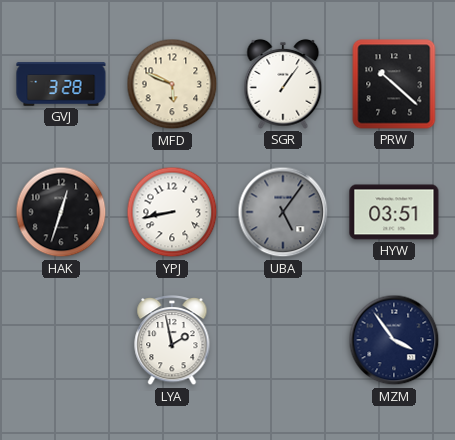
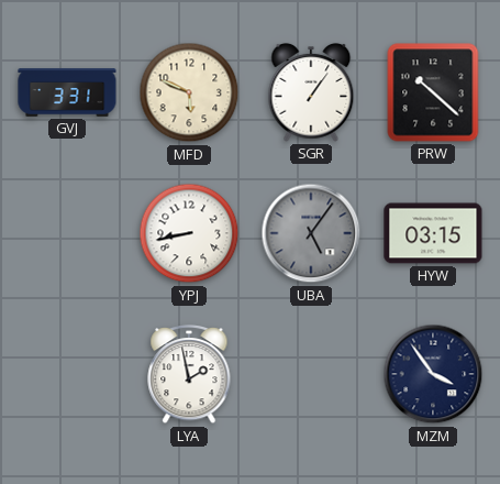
GVJ: 3:28 -> 3:31 (67, 92)
HAK: 12:33 -> none (61, 212)
HYW: 03:51 -> 03:15 (433, 233)
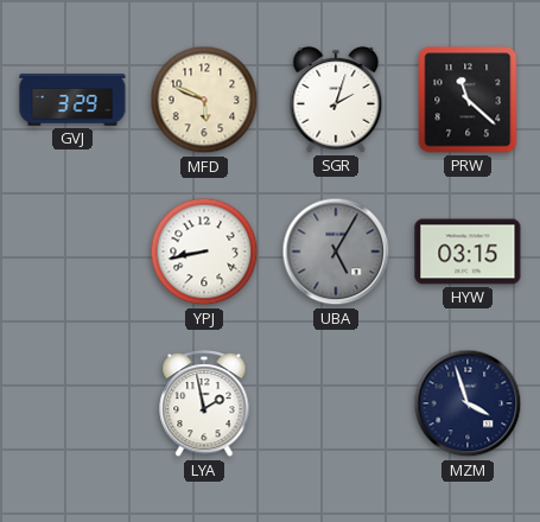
GVJ: 3:31 -> 3:29 (72, 100)
SGR: 1:06 -> 2:03 (336, 100)
PRW: 10:22 -> 11:22 (468, 100)
UBA: 5:06 -> 5:05 (336, 252)
MZM: 3:54 -> 3:57 (468, 403)
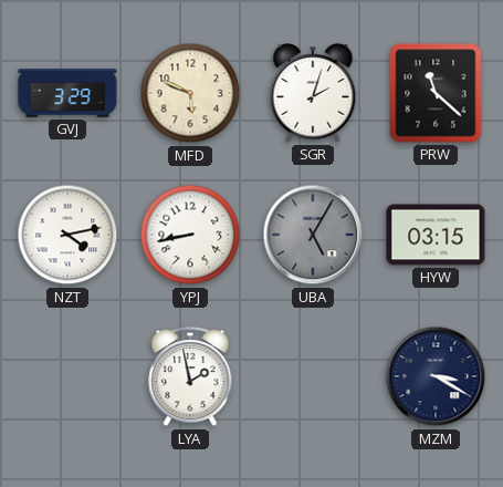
NZT: none -> 4:13 (67, 235)
MZM: 3:57 -> 3:20 (436, 376)
